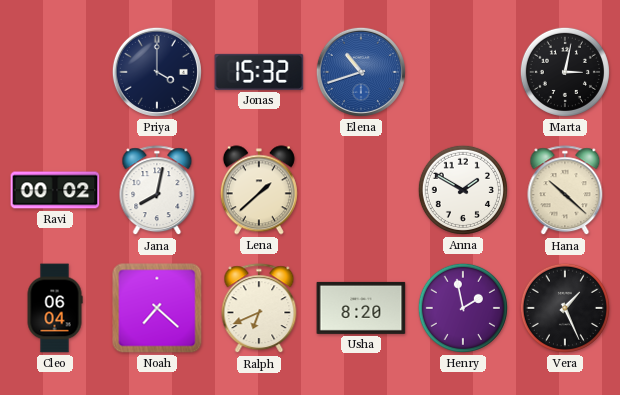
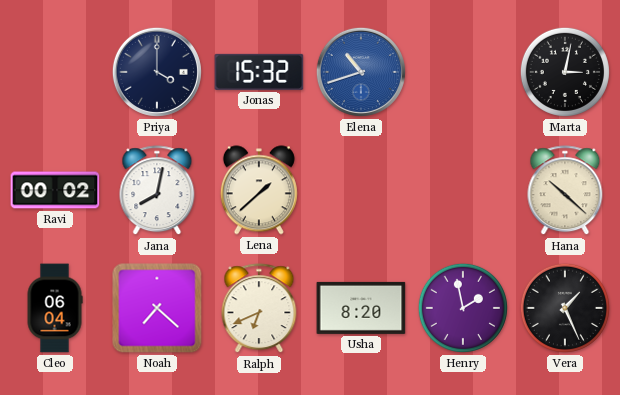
Anna: 1:50 -> none (463, 190)
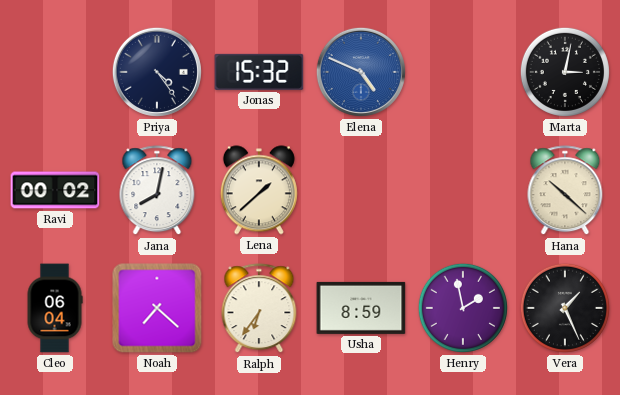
Priya: 4:00 -> 4:24 (157, 72)
Elena: 10:42 -> 4:49 (361, 72)
Ralph: 6:41 -> 6:36 (259, 309)
Usha: 8:20 -> 8:59 (361, 308)
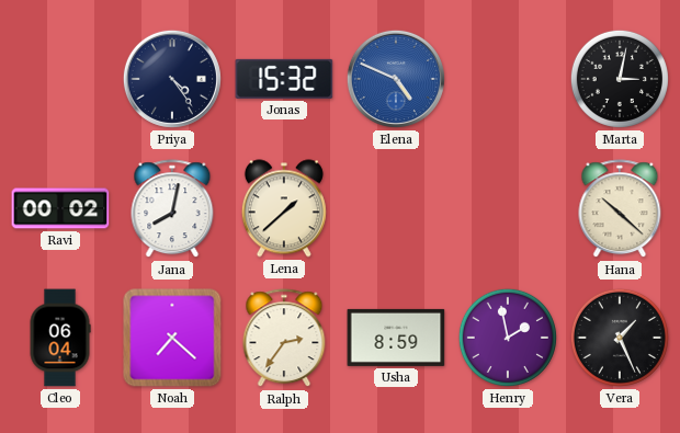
Ralph: 6:36 -> 2:36 (284, 339)
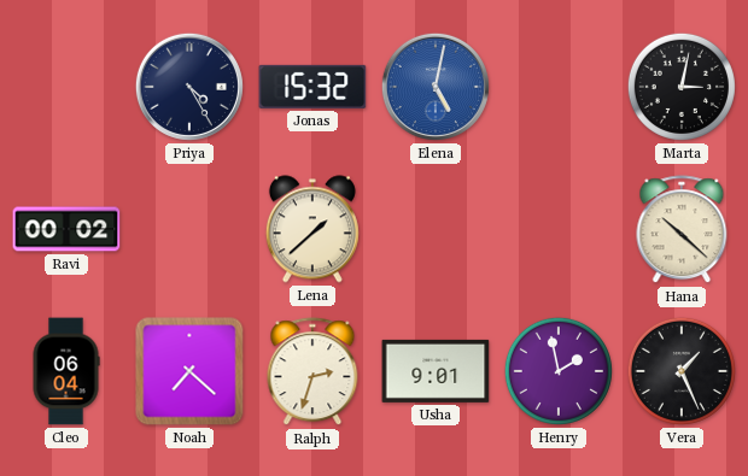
Priya: 4:24 -> 4:25 (189, 87)
Elena: 4:49 -> 5:02 (436, 87)
Jana: 8:02 -> none (172, 209)
Ralph: 2:36 -> 2:33 (312, 372)
Usha: 8:59 -> 9:01 (436, 371)
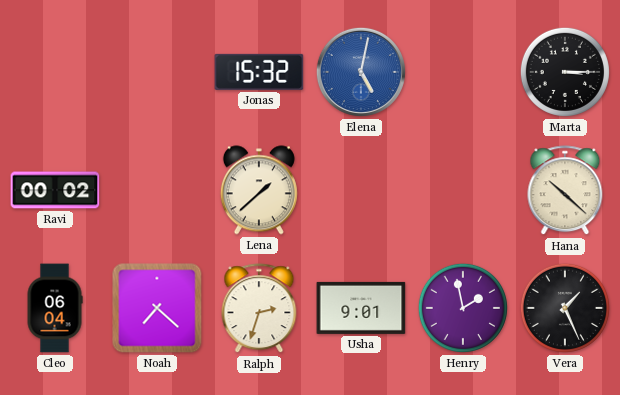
Priya: 4:25 -> none (189, 87)
Marta: 3:02 -> 3:15 (565, 72)
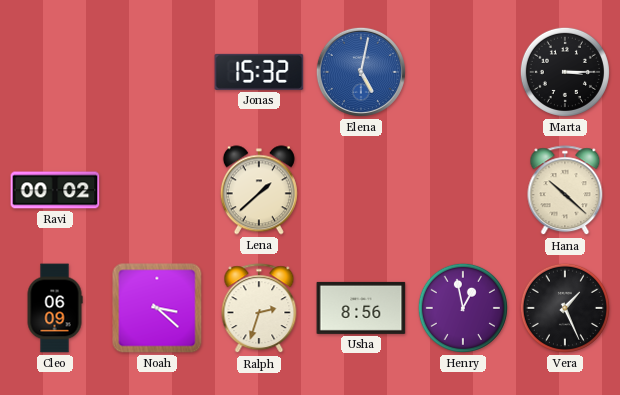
Cleo: 06:04 -> 06:09 (55, 308)
Noah: 7:22 -> 3:22 (157, 308)
Usha: 9:01 -> 8:56 (361, 308)
Henry: 1:58 -> 12:58 (463, 308)
